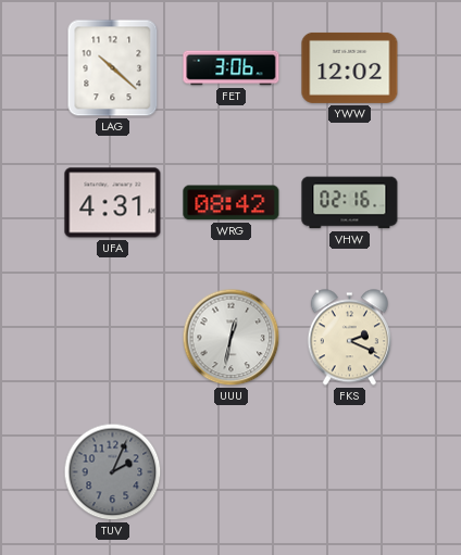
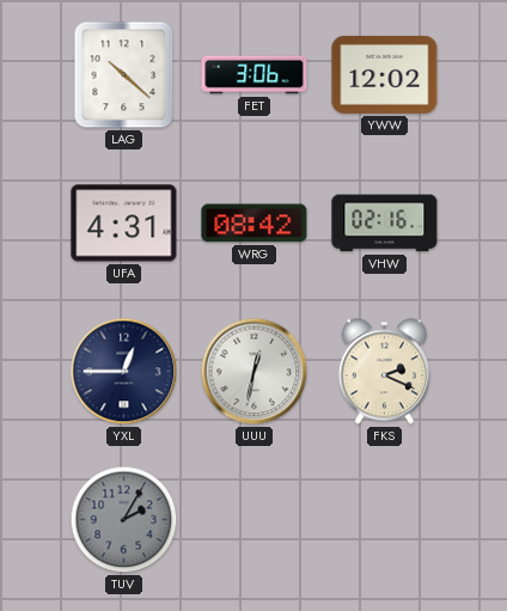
YXL: none -> 12:45 (124, 372)
TUV: 2:04 -> 2:05 (124, 520)
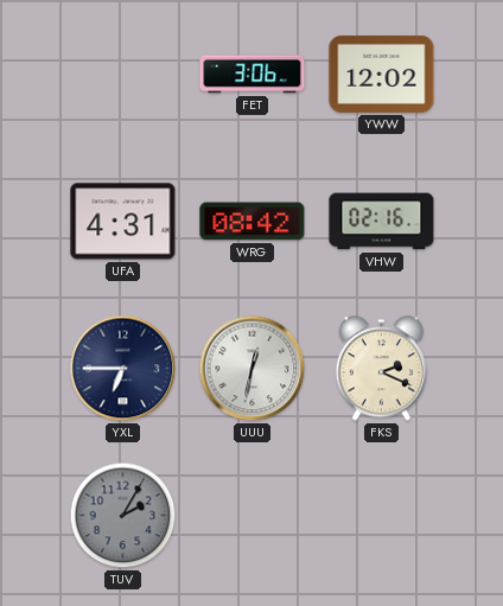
LAG: 10:22 -> none (124, 75)
YXL: 12:45 -> 6:45 (123, 369)
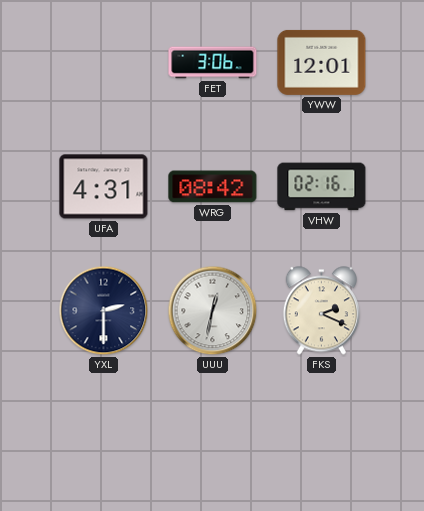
YWW: 12:02 -> 12:01 (322, 62)
YXL: 6:45 -> 2:30 (104, 311)
TUV: 2:05 -> none (123, 516)
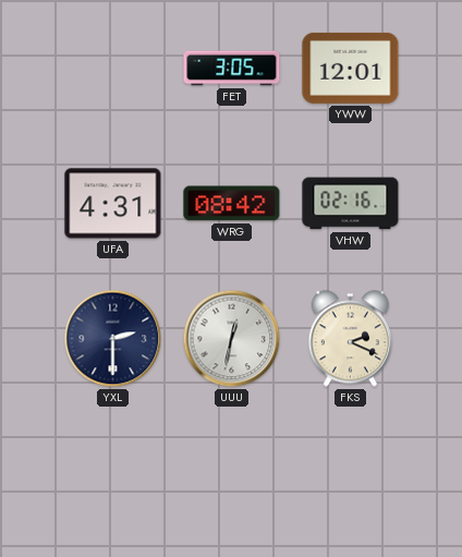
FET: 3:06 -> 3:05 (232, 69)
